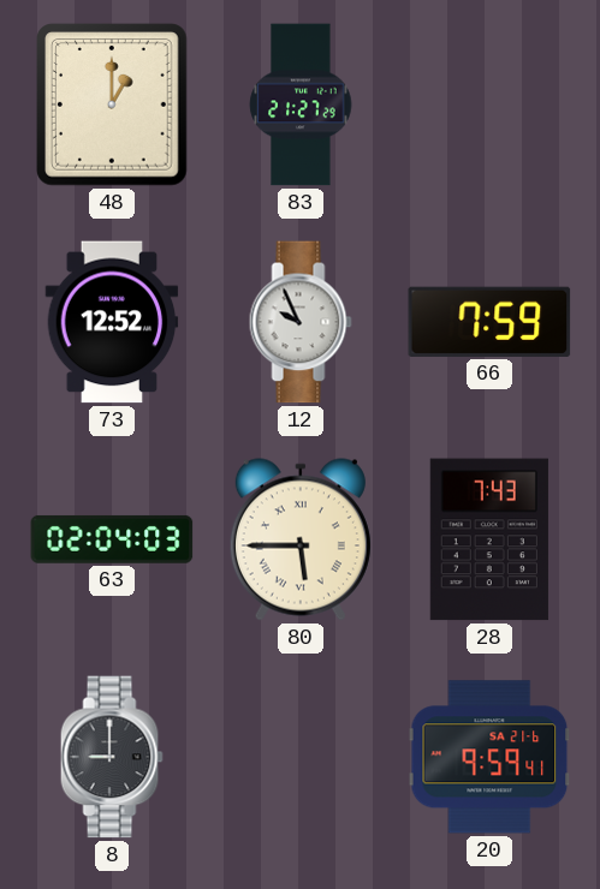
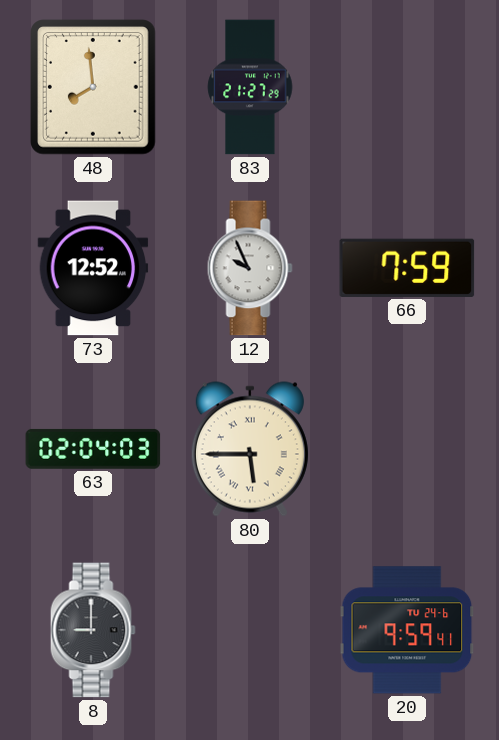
48: 1:00 -> 7:59 (94, 87)
28: 7:43 -> none (489, 539)
20 date: SA 21-6 -> TU 24-6 (407, 630)
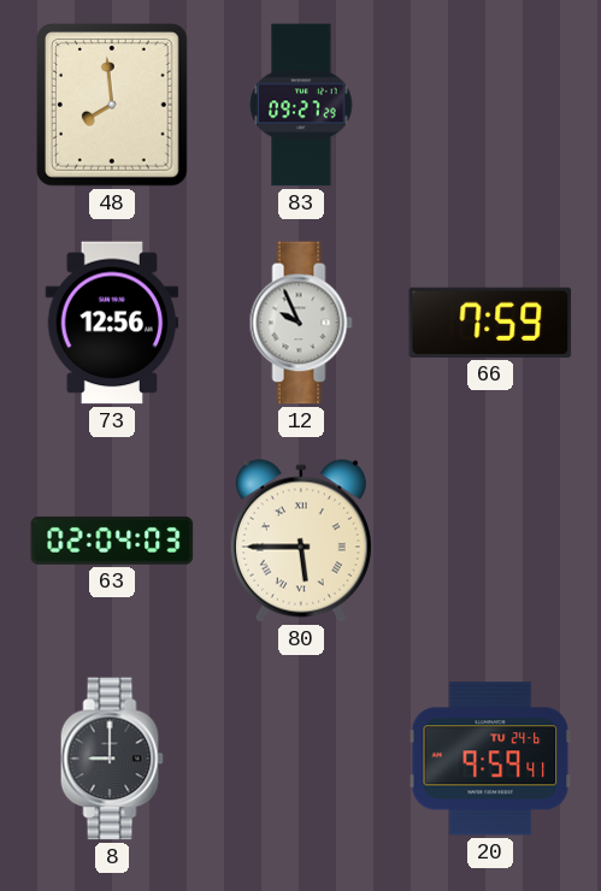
83: 21:27 -> 09:27 (301, 105)
73: 12:52 -> 12:56 (112, 323)
